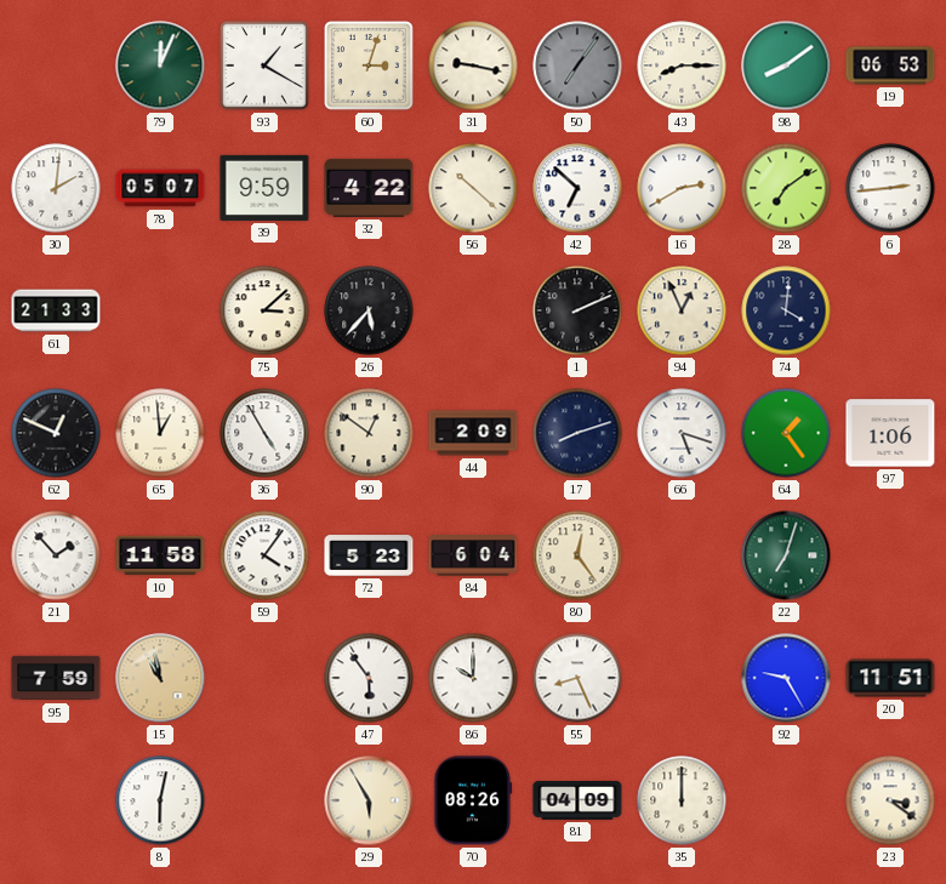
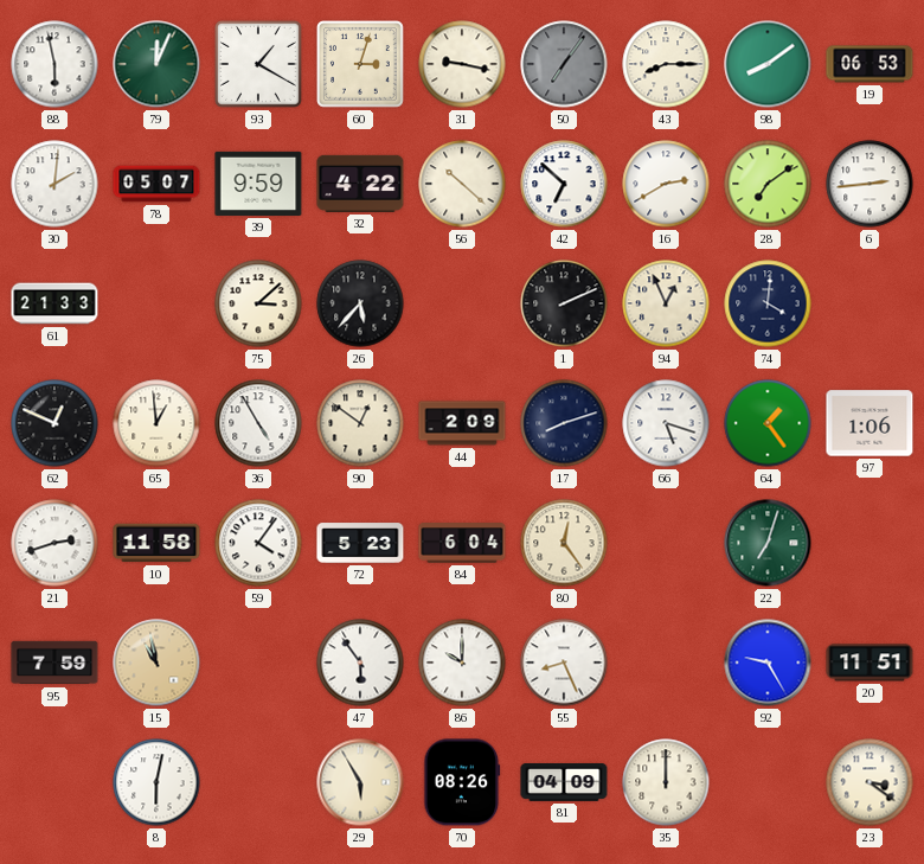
88: none -> 5:58 (54, 64)
21: 1:53 -> 2:42 (54, 543)
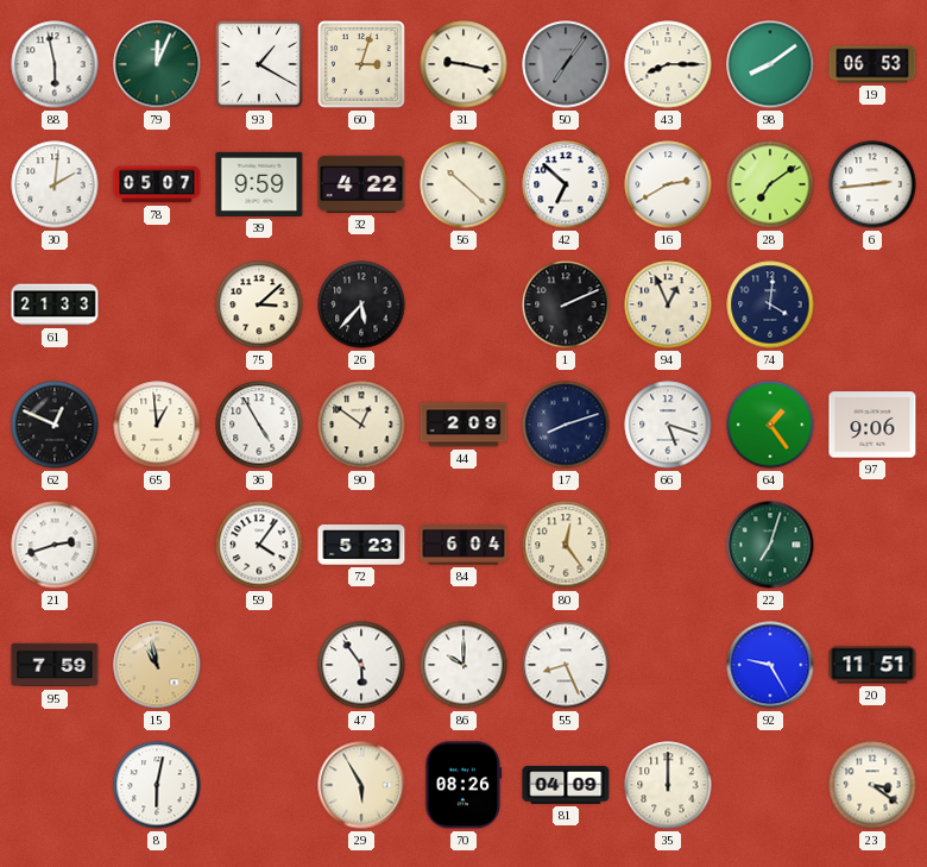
97: 1:06 -> 9:06 (872, 425)
10: 11:58 -> none (156, 543)
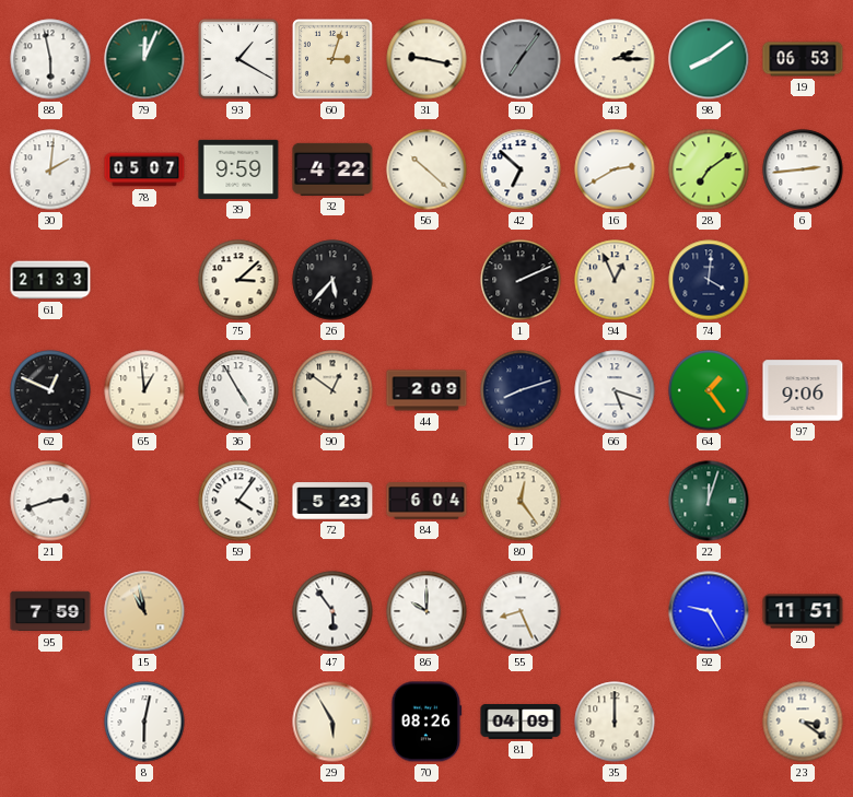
43: 8:15 -> 2:15 (615, 59)
22: 7:03 -> 12:03 (709, 501)
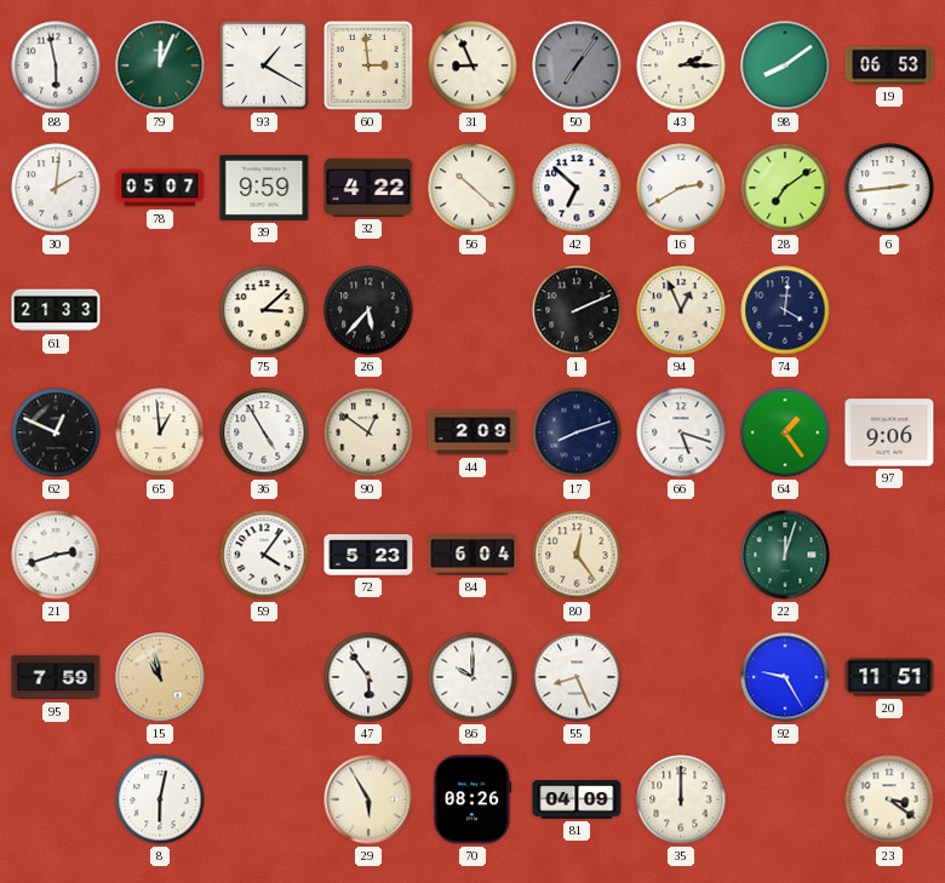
60: 3:03 -> 2:59 (370, 67)
31: 9:17 -> 8:56 (472, 65)
